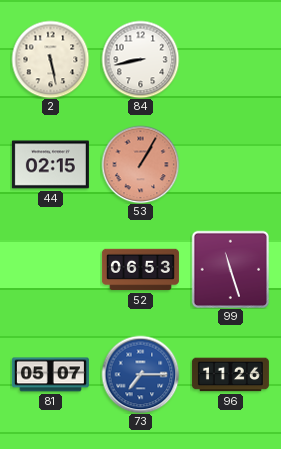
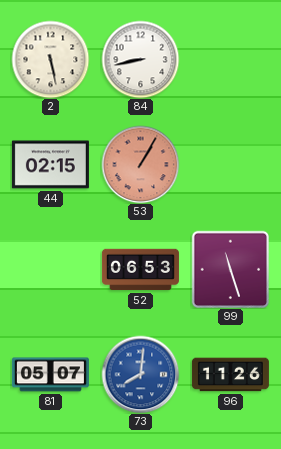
73: 7:15 -> 8:01 (140, 374)
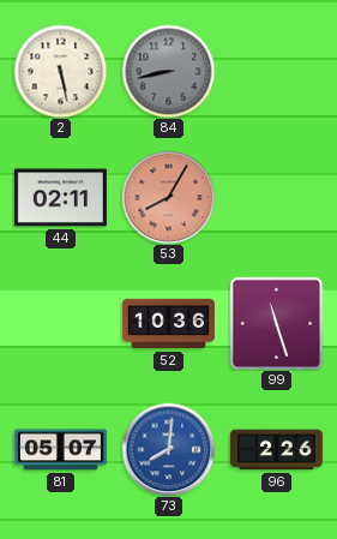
84 dial: white -> grey (168, 71)
44: 02:15 -> 02:11 (60, 198)
53: 1:05 -> 8:05 (168, 197)
52: 06:53 -> 10:36 (168, 324)
96: 11:26 -> 2:26 (276, 450)
